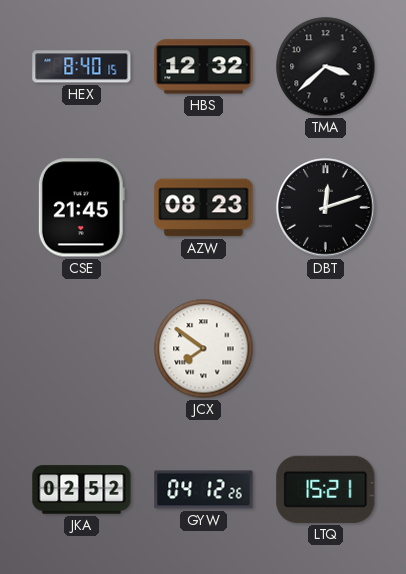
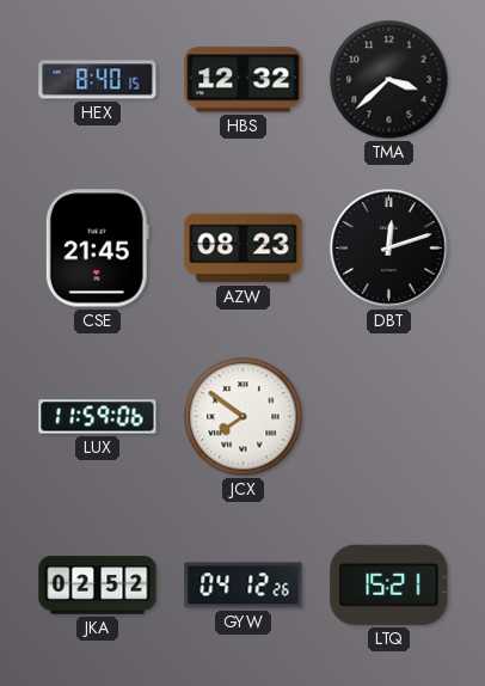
LUX: none -> 11:59 (98, 417)
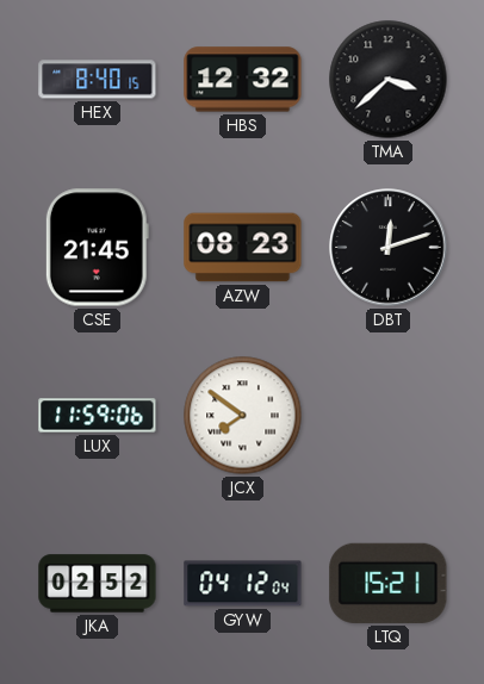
GYW: 04:12:26 -> 04:12:04 (243, 584)
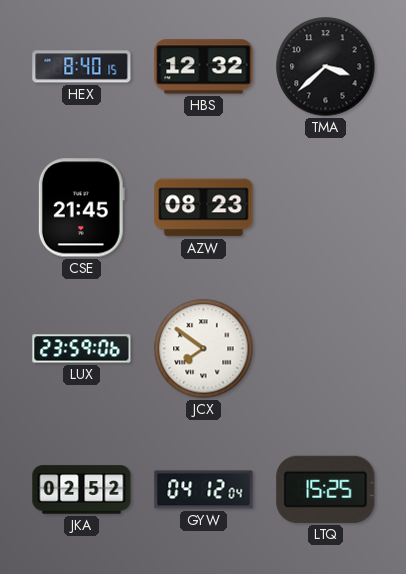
DBT: 12:12 -> none (389, 248)
LUX: 11:59 -> 23:59 (82, 349)
LTQ: 15:21 -> 15:25 (326, 489)
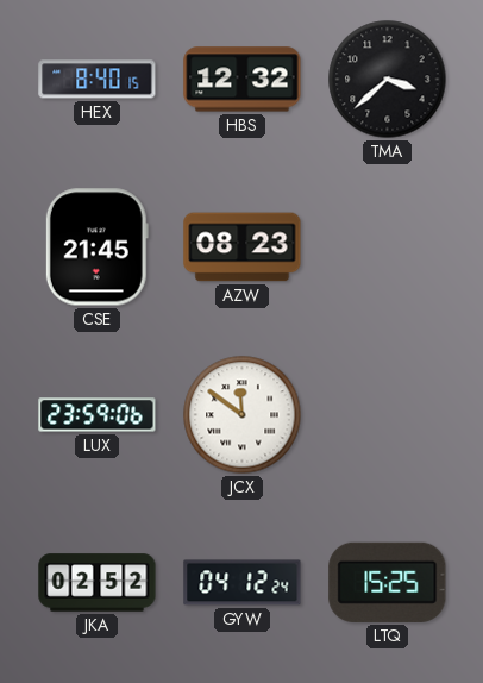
JCX: 7:51 -> 11:51 (243, 415)
GYW: 04:12:04 -> 04:12:24 (243, 583)
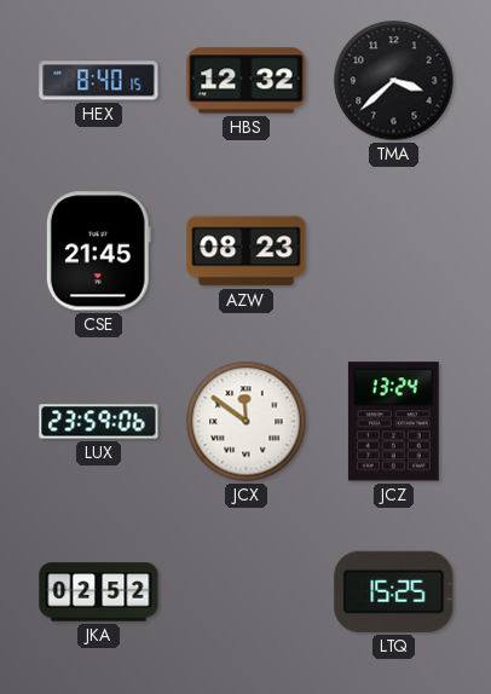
JCZ: none -> 13:24 (393, 422)
GYW: 04:12 -> none (243, 583)
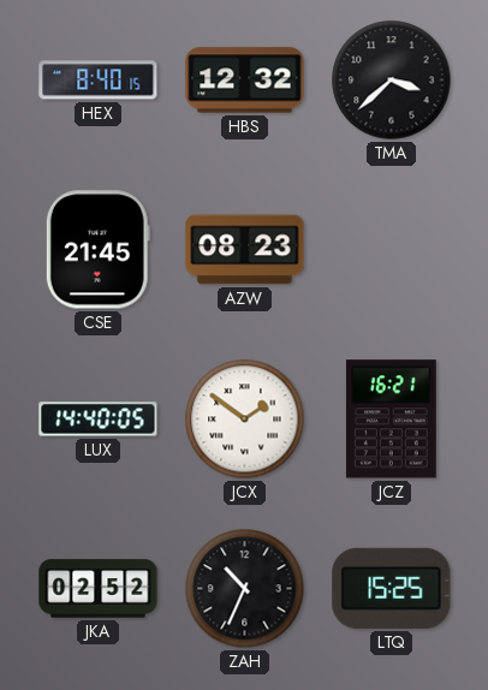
LUX: 23:59 -> 14:40 (99, 420)
JCX: 11:51 -> 1:51 (245, 420)
JCZ: 13:24 -> 16:21 (391, 420)
ZAH: none -> 10:34 (245, 589)
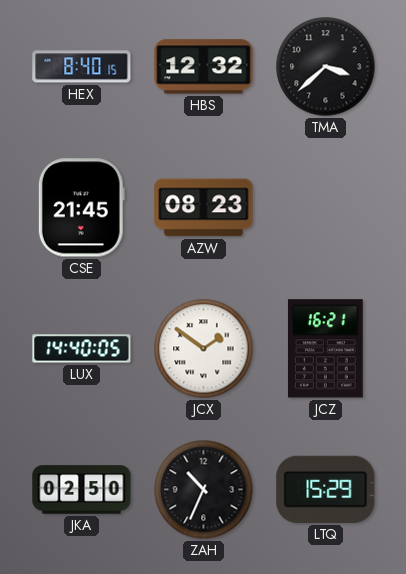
JKA: 02:52 -> 02:50 (82, 490)
LTQ: 15:25 -> 15:29 (326, 489)
